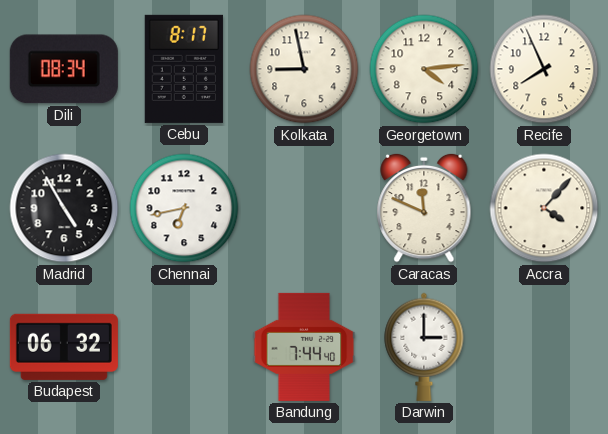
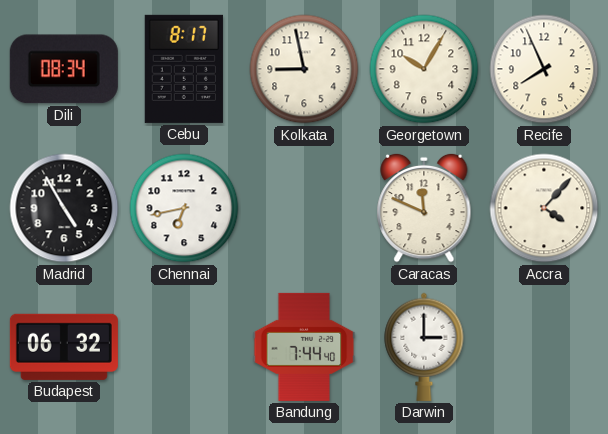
Georgetown: 4:14 -> 10:05 (424, 69)
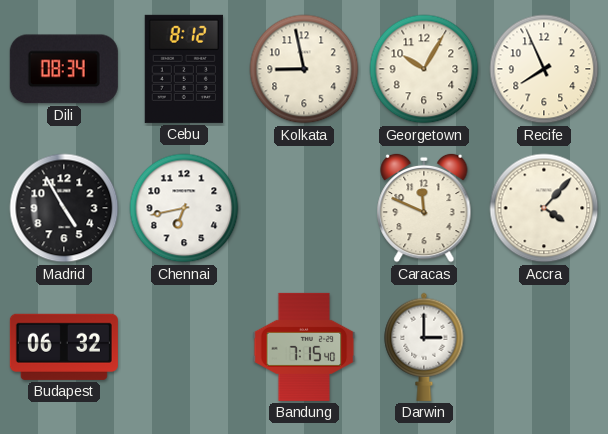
Cebu: 8:17 -> 8:12 (184, 69)
Bandung: 7:44 -> 7:15 (304, 347)
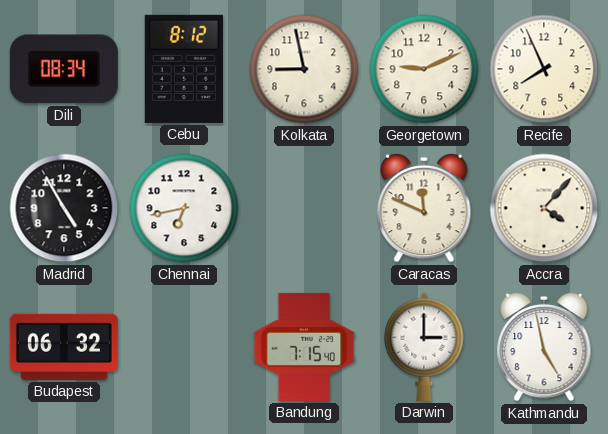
Georgetown: 10:05 -> 9:11 (424, 69)
Kathmandu: none -> 4:58 (544, 347)
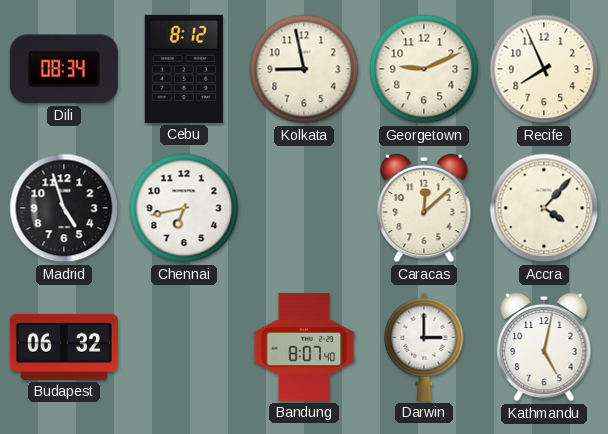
Madrid: 4:55 -> 4:57 (64, 208)
Caracas: 11:49 -> 12:08 (424, 208)
Bandung: 7:15 -> 8:07 (304, 347)
Kathmandu: 4:58 -> 5:02 (544, 347)
